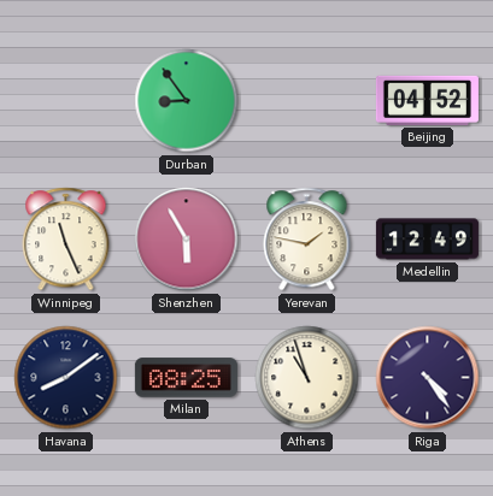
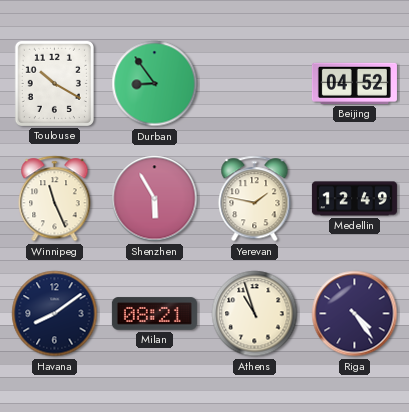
Toulouse: none -> 10:20 (54, 83)
Milan: 08:25 -> 08:21 (154, 314)
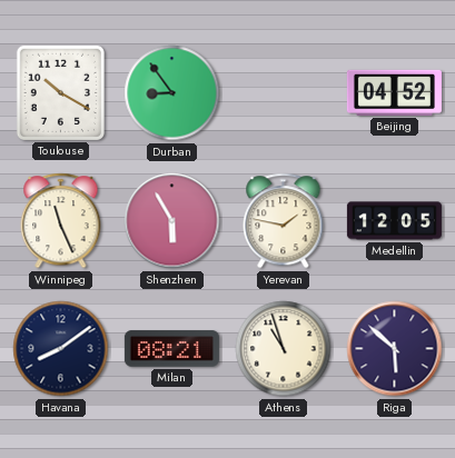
Medellin: 12:49 -> 12:05 (394, 221)
Riga: 4:24 -> 5:52 (395, 349)
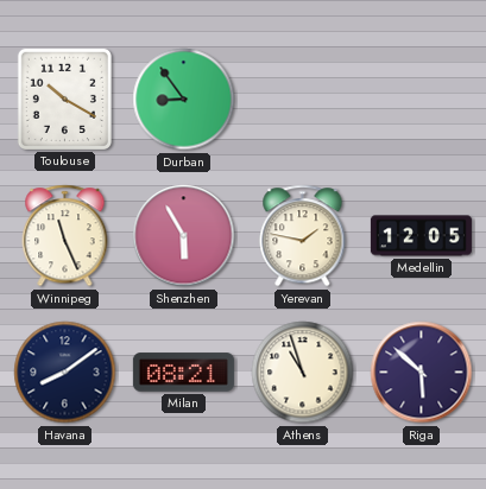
Beijing: 04:52 -> none (394, 92)
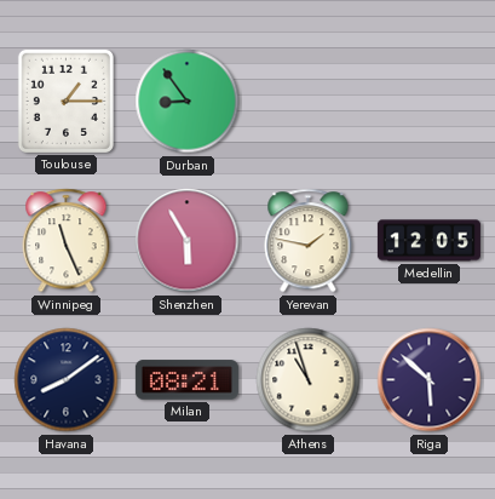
Toulouse: 10:20 -> 1:15 (65, 101)
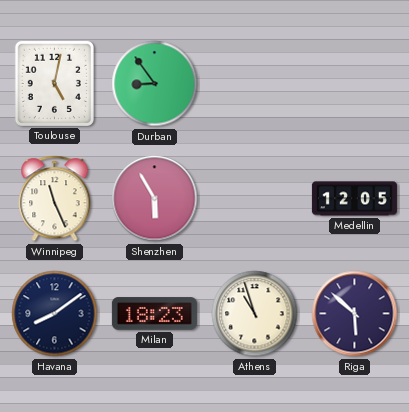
Toulouse: 1:15 -> 5:02 (54, 83)
Yerevan: 1:47 -> none (309, 241)
Milan: 08:21 -> 18:23 (154, 314)
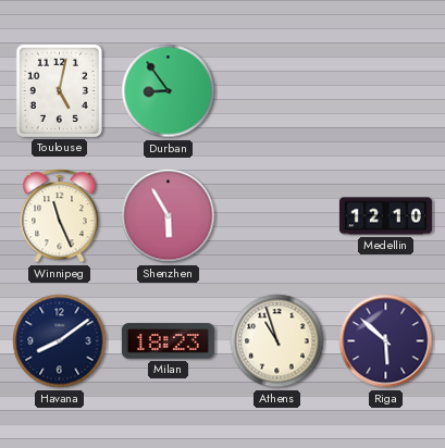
Medellin: 12:05 -> 12:10 (385, 216)
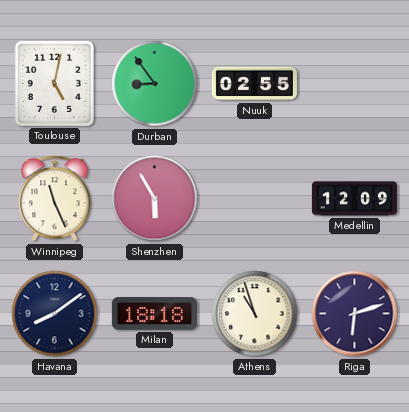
Nuuk: none -> 02:55 (254, 84)
Medellin: 12:10 -> 12:09 (354, 199)
Milan: 18:23 -> 18:18 (154, 314)
Riga: 5:52 -> 6:12 (355, 314)
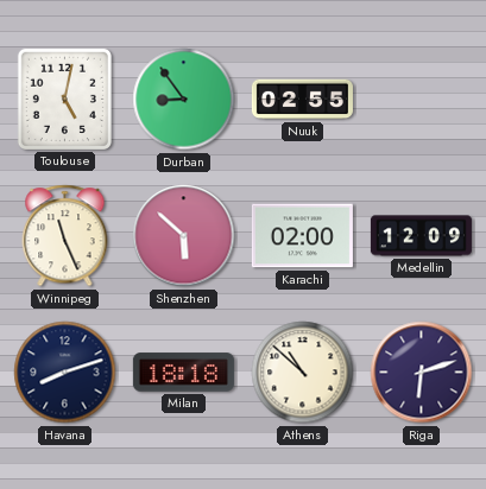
Shenzhen: 5:55 -> 5:52 (184, 236)
Karachi: none -> 02:00 (302, 236)
Havana: 8:09 -> 8:12 (65, 373)
Athens: 10:57 -> 10:52 (303, 373)
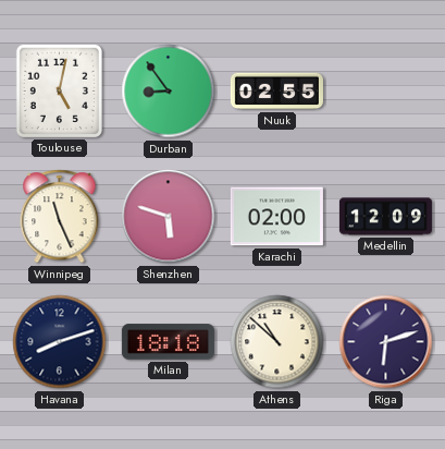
Shenzhen: 5:52 -> 5:48 (169, 217)
